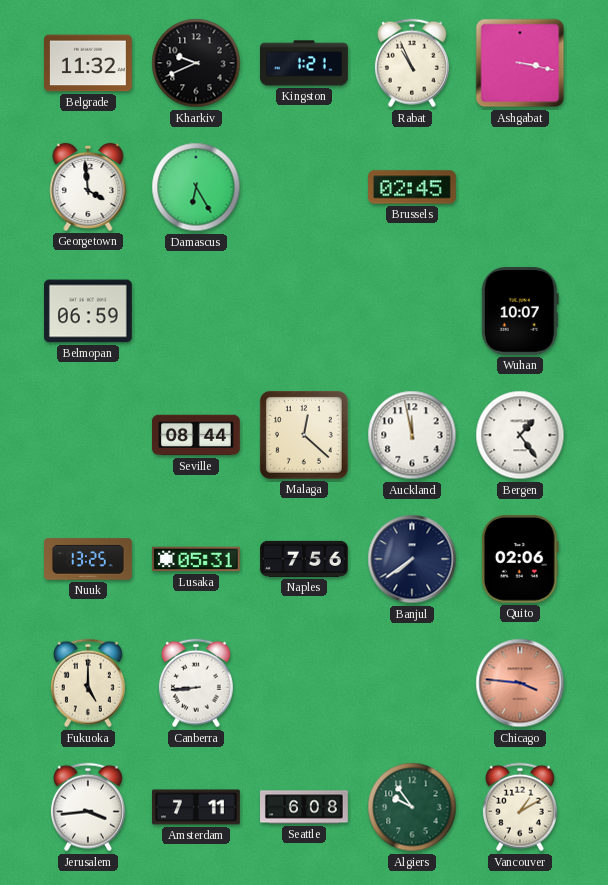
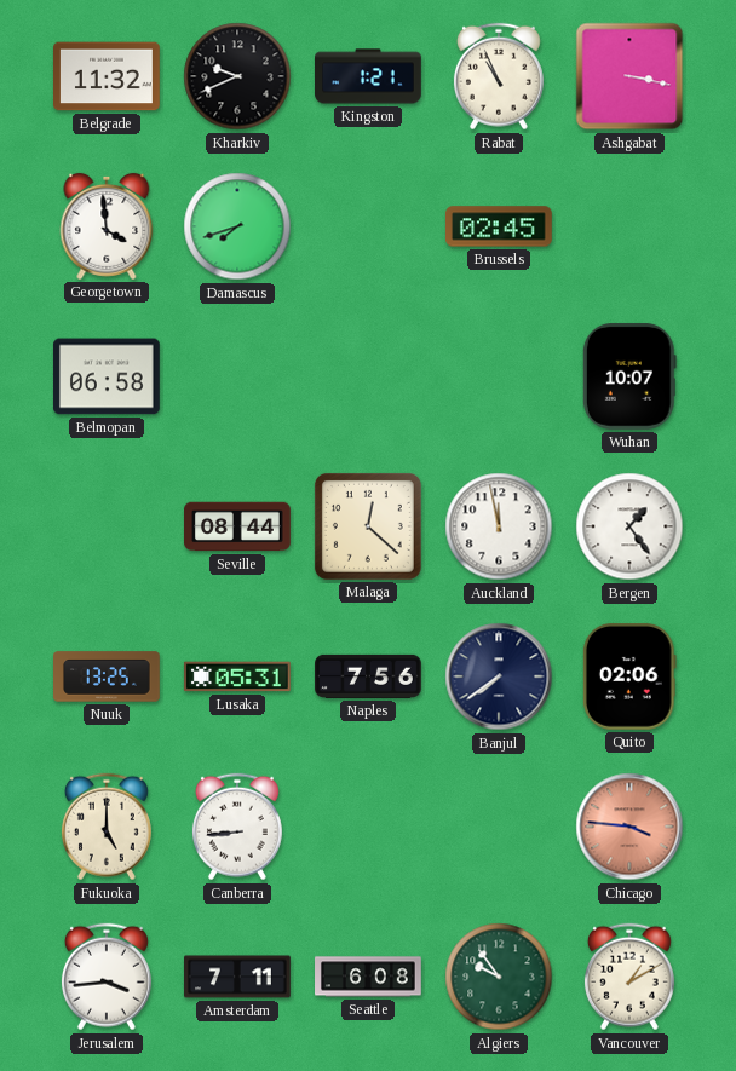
Damascus: 6:25 -> 7:42 (237, 226)
Belmopan: 06:59 -> 06:58 (108, 376)
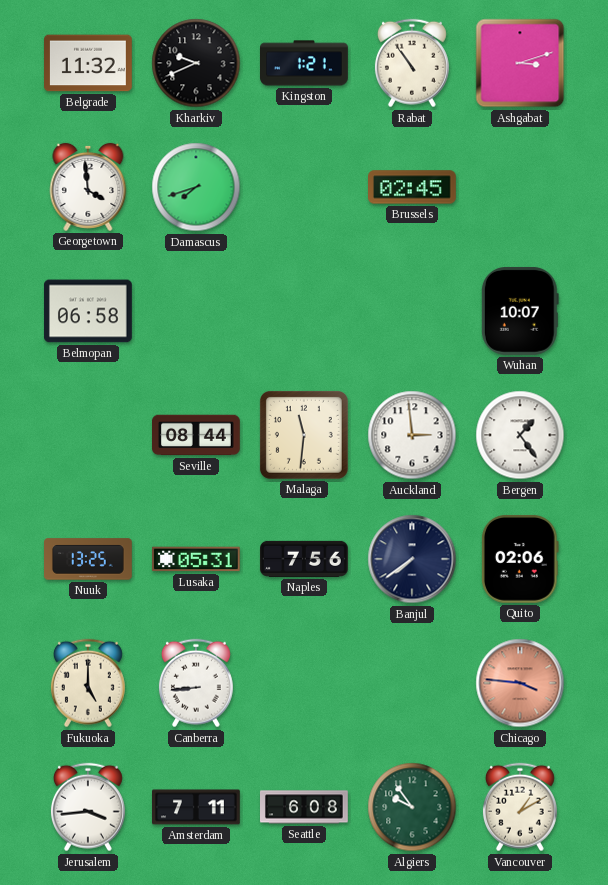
Rabat: 10:56 -> 10:54 (412, 63)
Ashgabat: 3:17 -> 3:12 (520, 63)
Malaga: 12:22 -> 11:31 (304, 435)
Auckland: 11:58 -> 2:59 (412, 435)
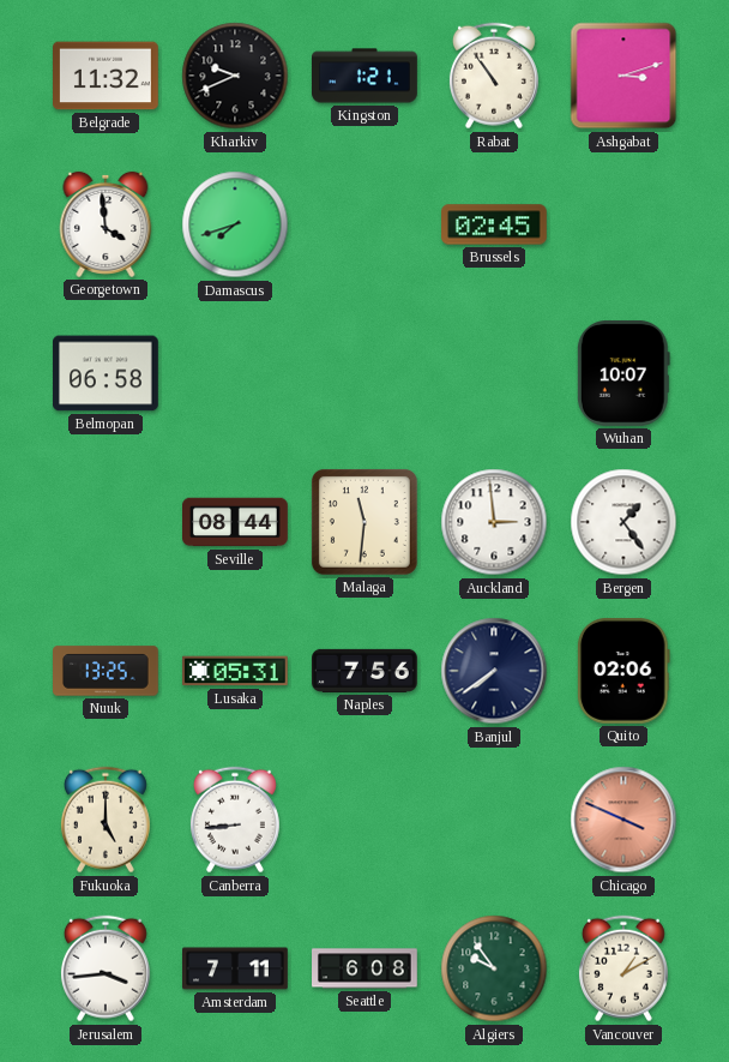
Chicago: 3:46 -> 3:49 (623, 820)
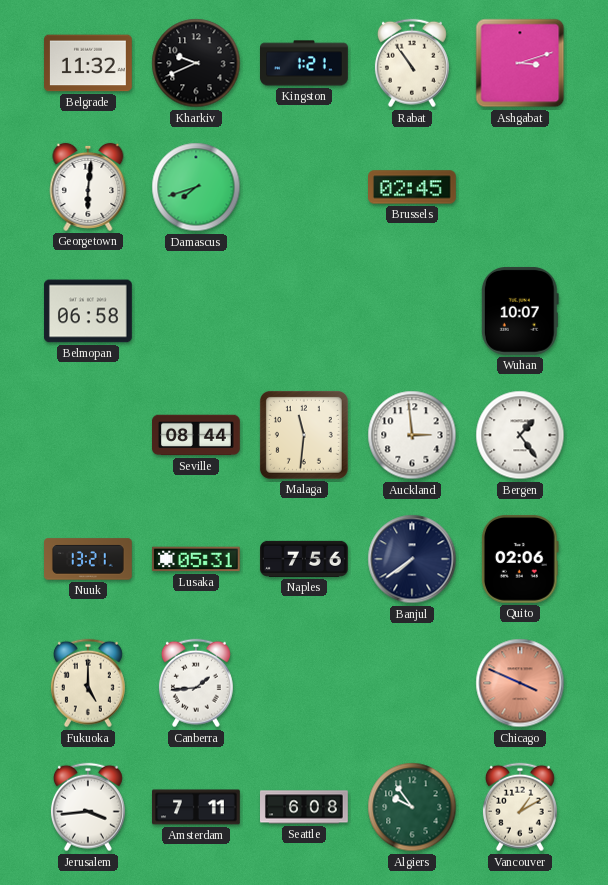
Georgetown: 3:59 -> 6:01 (88, 187)
Nuuk: 13:25 -> 13:21 (89, 559)
Canberra: 8:44 -> 1:44 (196, 683)
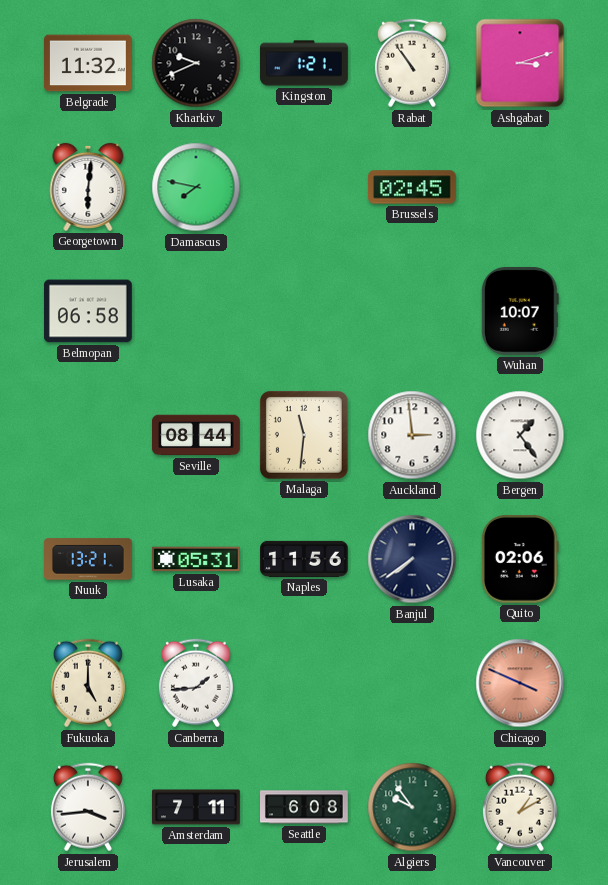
Damascus: 7:42 -> 7:47 (196, 187)
Naples: 7:56 -> 11:56 (304, 559)
